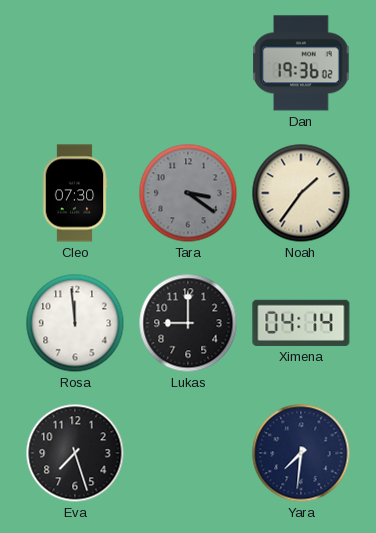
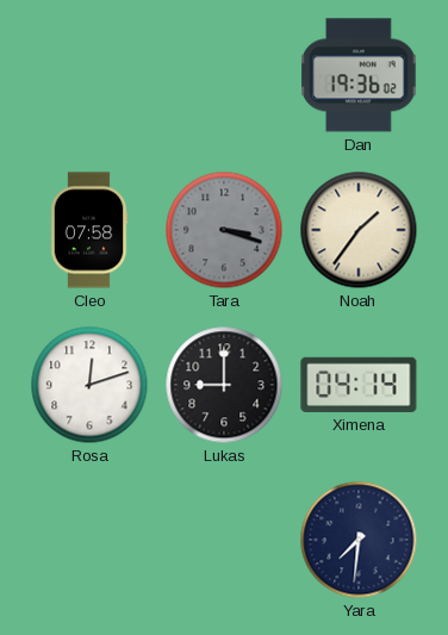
Cleo: 07:30 -> 07:58 (89, 230)
Tara: 3:21 -> 3:18 (224, 230)
Rosa: 11:59 -> 12:12 (89, 385)
Eva: 7:27 -> none (75, 453)
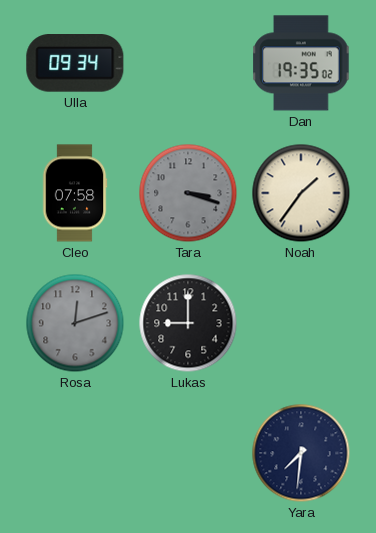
Ulla: none -> 09:34 (75, 64)
Dan: 19:36 -> 19:35 (301, 63)
Rosa dial: white -> grey (75, 323)
Ximena: 04:14 -> none (359, 385)
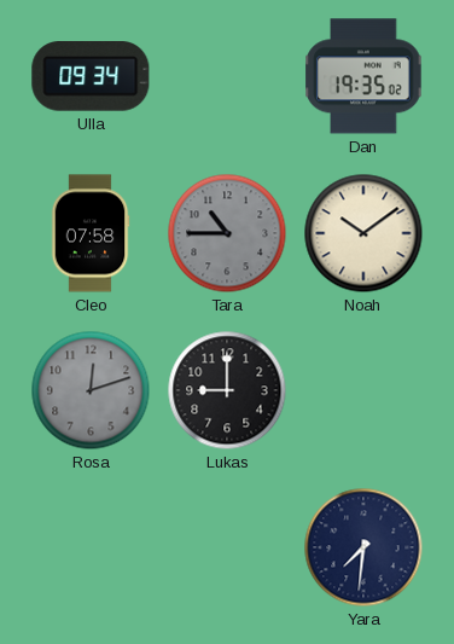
Tara: 3:18 -> 10:45 (227, 233)
Noah: 1:36 -> 10:09 (363, 233)
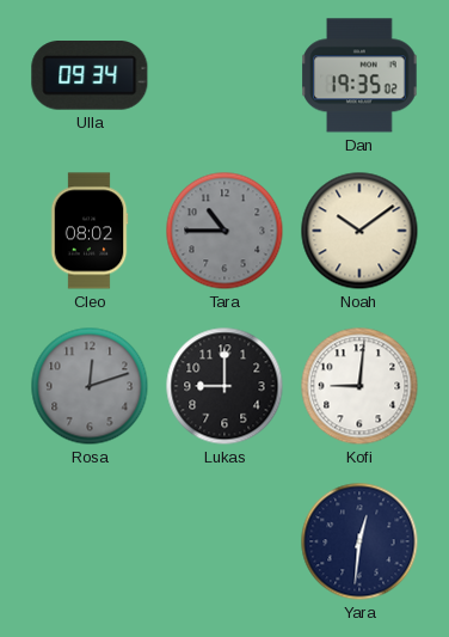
Cleo: 07:58 -> 08:02 (90, 231)
Kofi: none -> 9:01 (359, 386)
Yara: 7:31 -> 12:31 (359, 541)
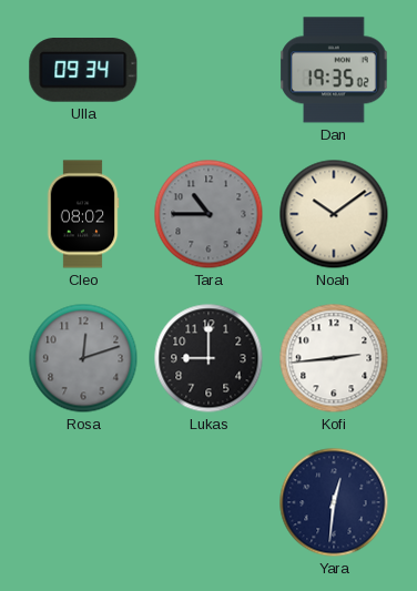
Kofi: 9:01 -> 2:44 (334, 358)
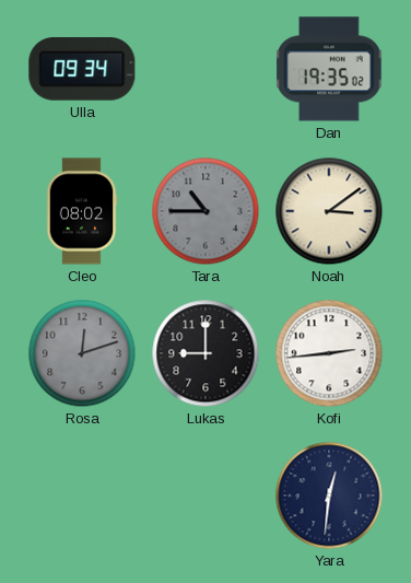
Noah: 10:09 -> 3:09 (329, 211)
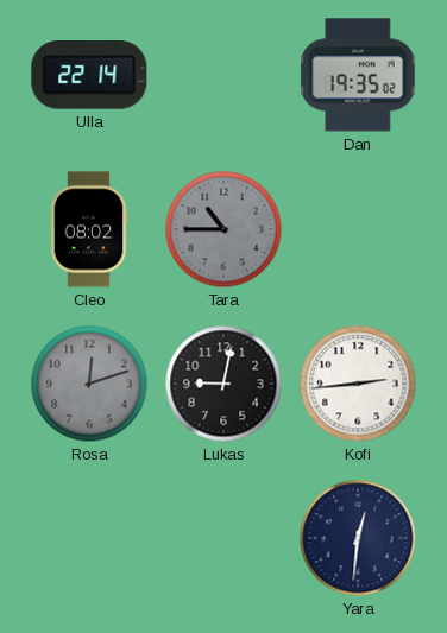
Ulla: 09:34 -> 22:14 (89, 76)
Noah: 3:09 -> none (329, 211)
Lukas: 9:00 -> 9:02 (223, 384)
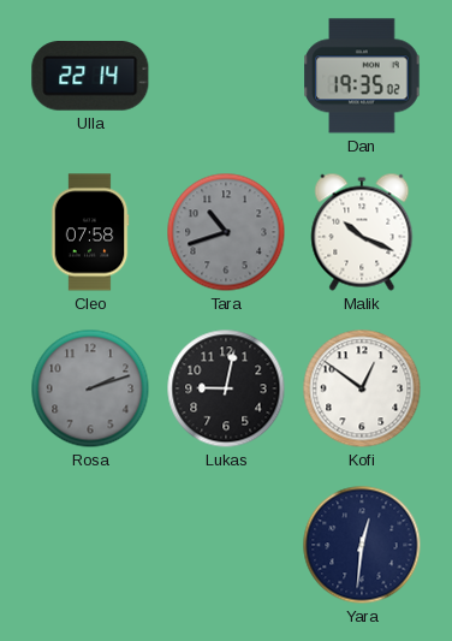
Cleo: 08:02 -> 07:58 (90, 232)
Tara: 10:45 -> 10:42 (226, 232)
Malik: none -> 10:19 (362, 232)
Rosa: 12:12 -> 2:12 (90, 388)
Kofi: 2:44 -> 12:51 (362, 388)
